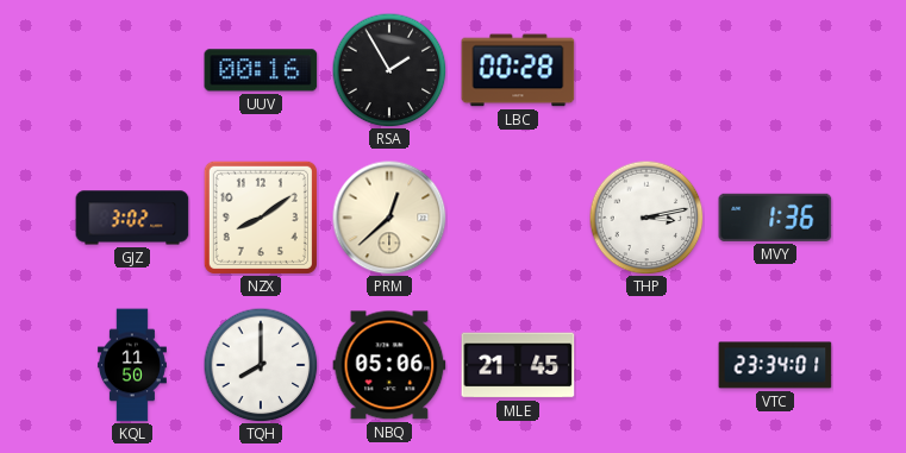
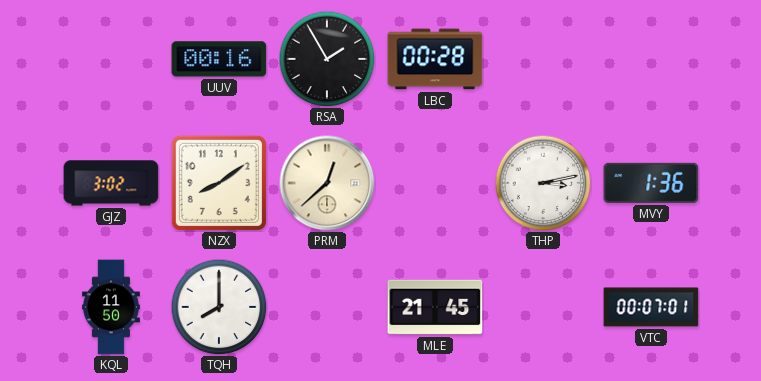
NBQ: 05:06 -> none (389, 365)
VTC: 23:34 -> 00:07 (651, 307)
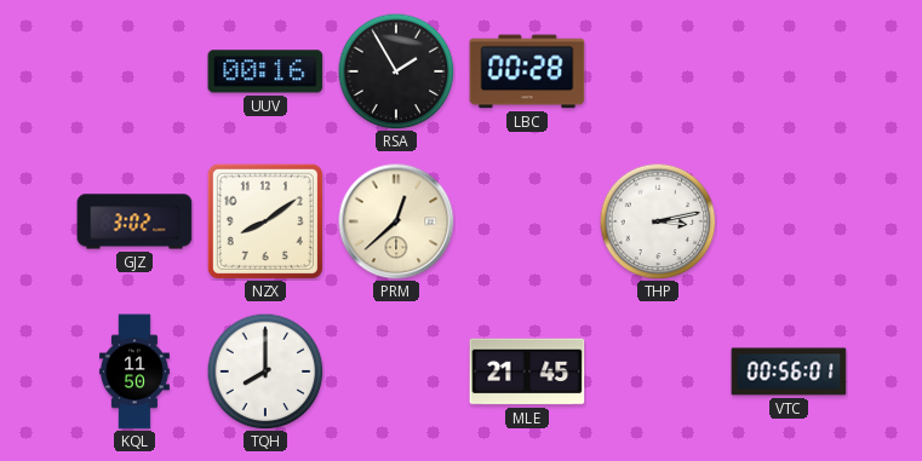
MVY: 1:36 -> none (651, 183)
VTC: 00:07 -> 00:56 (789, 371)
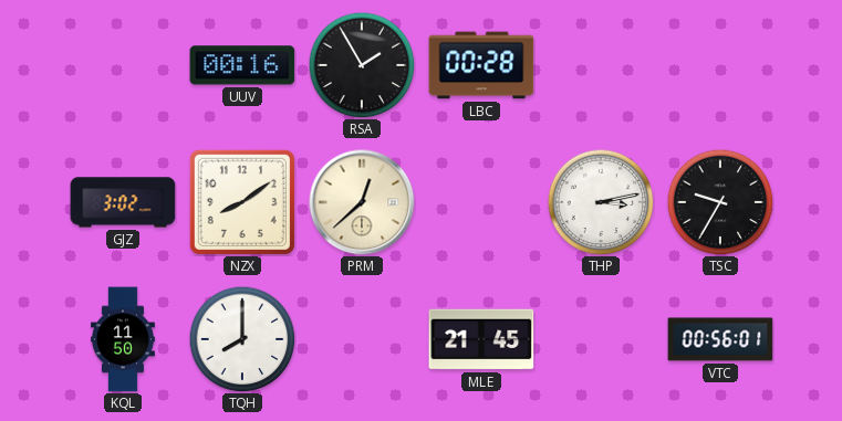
TSC: none -> 9:35 (720, 202)
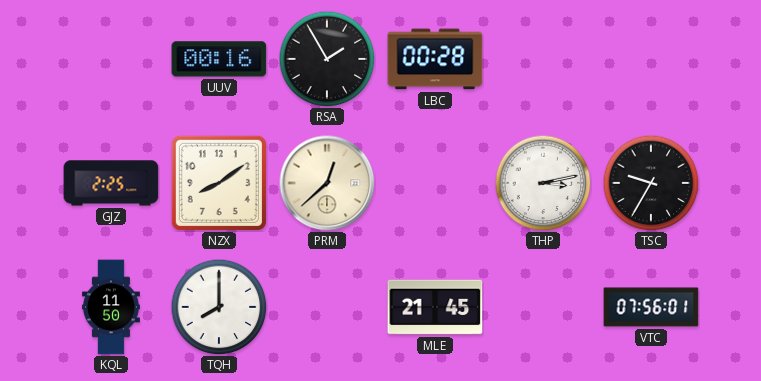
GJZ: 3:02 -> 2:25 (111, 183)
VTC: 00:56 -> 07:56 (651, 307)
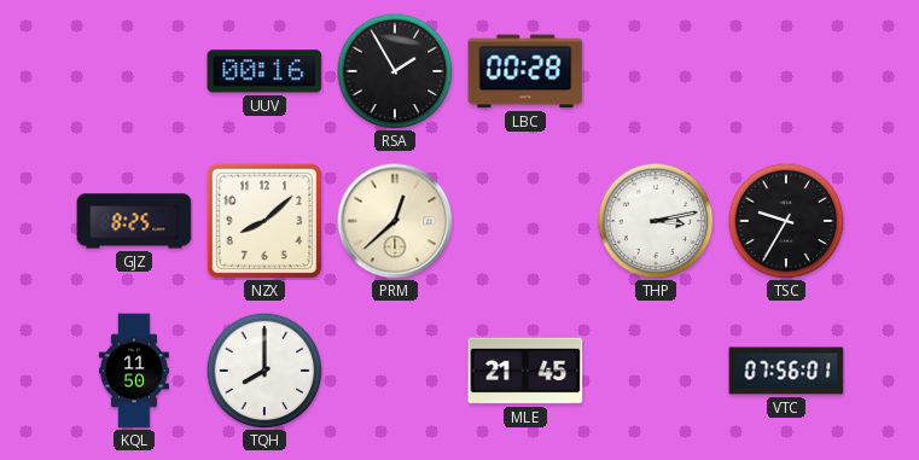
GJZ: 2:25 -> 8:25 (134, 221)
NZX: 8:09 -> 8:08 (264, 221)
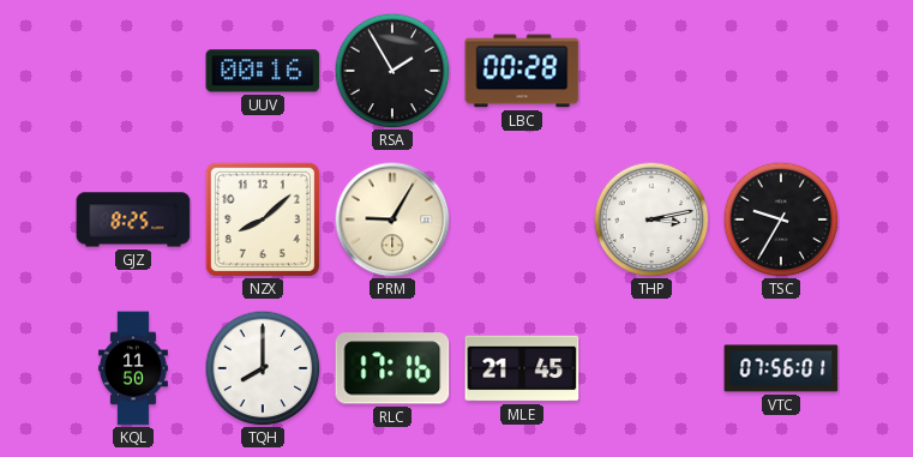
PRM: 12:38 -> 9:05 (392, 220)
RLC: none -> 17:16 (392, 368)
